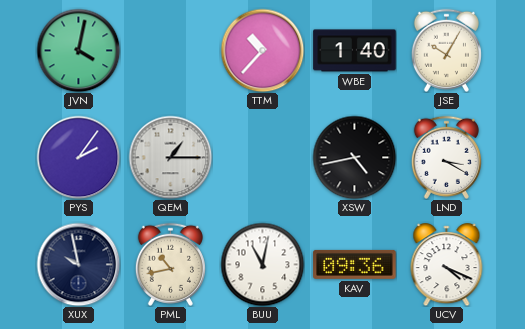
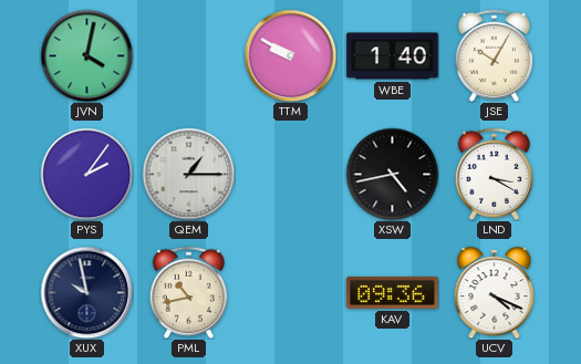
TTM: 10:37 -> 9:50 (290, 55)
BUU: 11:02 -> none (262, 264)
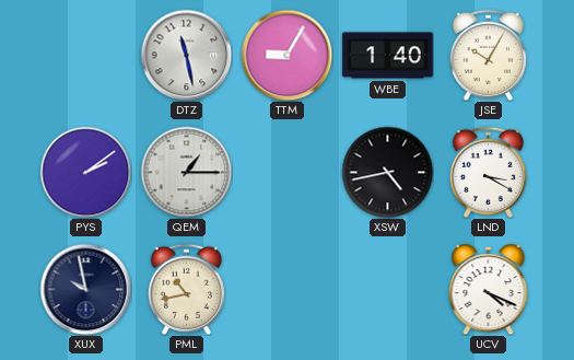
JVN: 4:02 -> none (86, 55)
DTZ: none -> 11:28 (186, 55)
TTM: 9:50 -> 9:05 (286, 55)
PYS: 2:06 -> 2:09 (85, 172)
KAV: 09:36 -> none (393, 292)
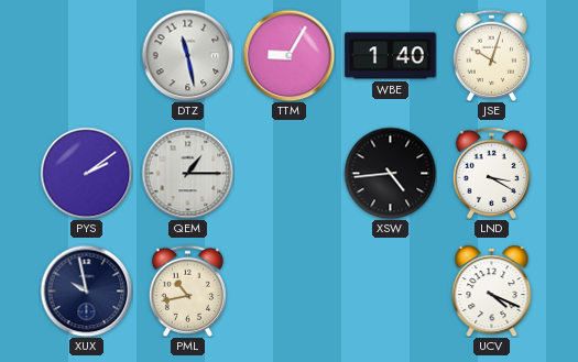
JSE: 10:05 -> 10:03 (491, 55)
XSW: 4:43 -> 4:44 (390, 173)
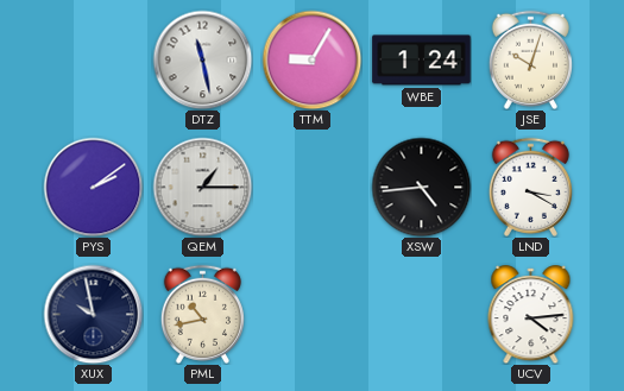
WBE: 1:40 -> 1:24 (422, 61)
UCV: 4:19 -> 4:14 (531, 315)
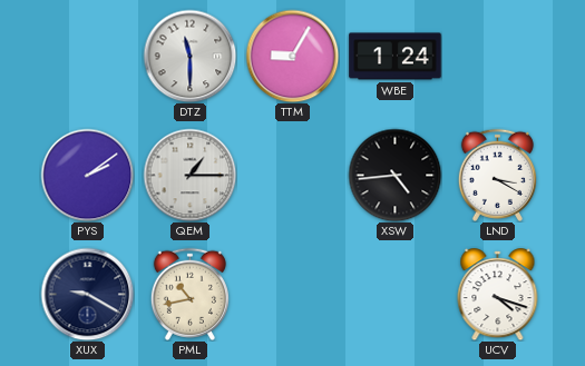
DTZ: 11:28 -> 11:30 (189, 56)
JSE: 10:03 -> none (530, 59)
XUX: 9:58 -> 9:20 (87, 294)
UCV: 4:14 -> 4:18 (498, 295)
